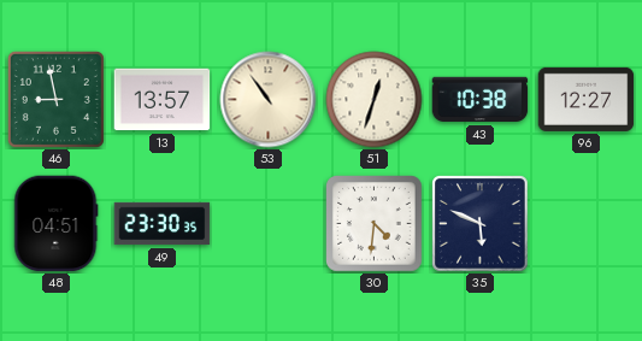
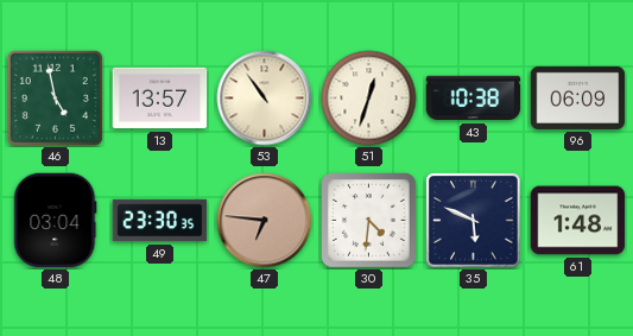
46: 8:58 -> 4:58 (55, 97)
96: 12:27 -> 06:09 (578, 97)
48: 04:51 -> 03:04 (56, 221)
47: none -> 6:46 (265, 221)
61: none -> 1:48 (578, 221)
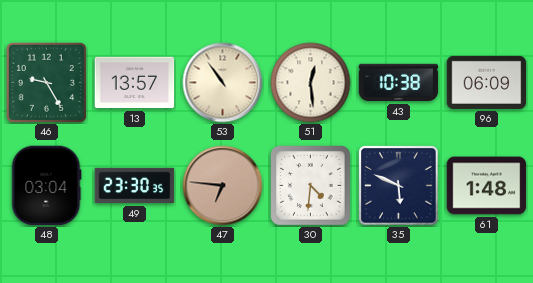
46: 4:58 -> 9:25 (46, 82)
51: 12:33 -> 12:29 (311, 83)
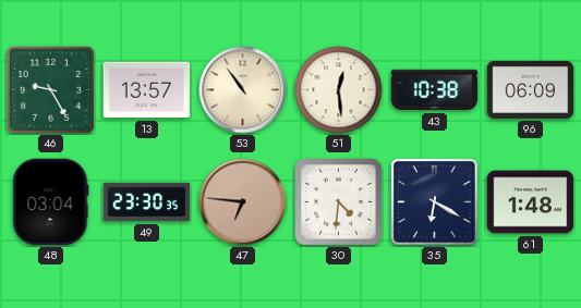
35: 5:49 -> 6:20 (435, 202)
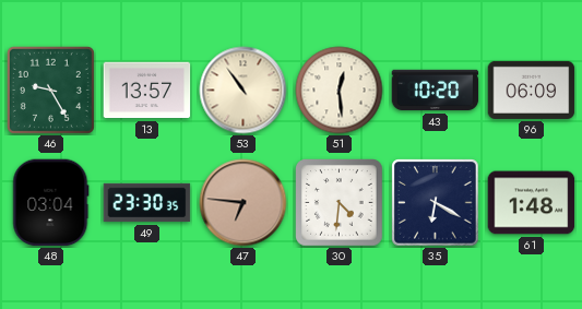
43: 10:38 -> 10:20 (436, 91)
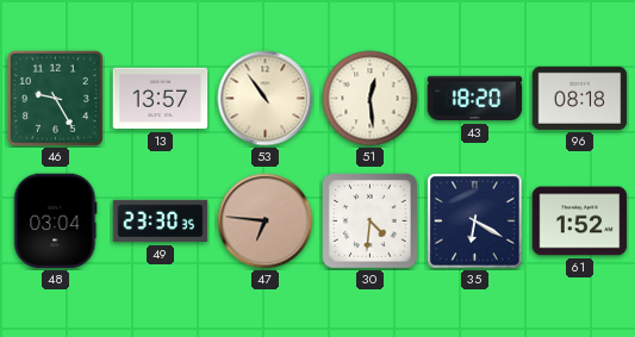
43: 10:20 -> 18:20 (475, 99)
96: 06:09 -> 08:18 (580, 98)
61: 1:48 -> 1:52 (580, 221)
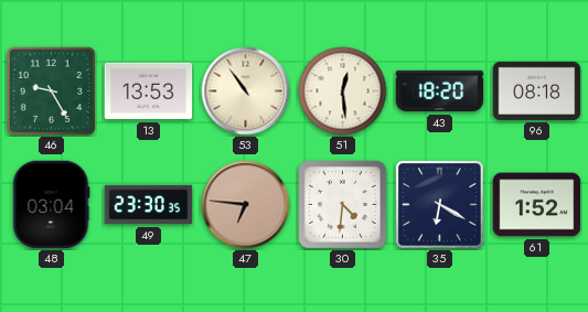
13: 13:57 -> 13:53 (149, 92)
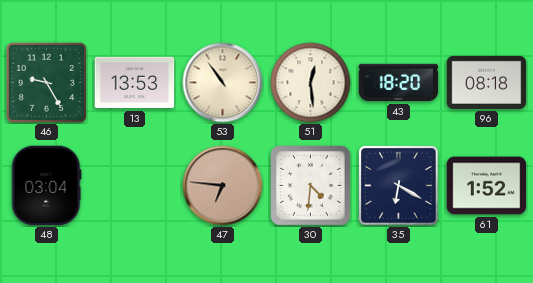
49: 23:30 -> none (149, 205)
